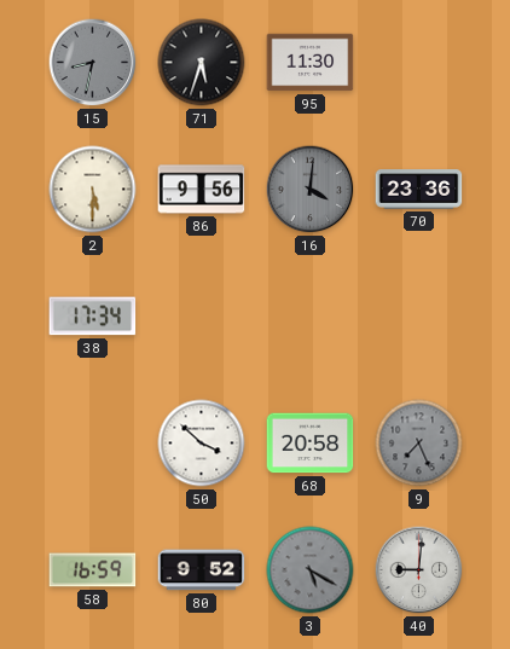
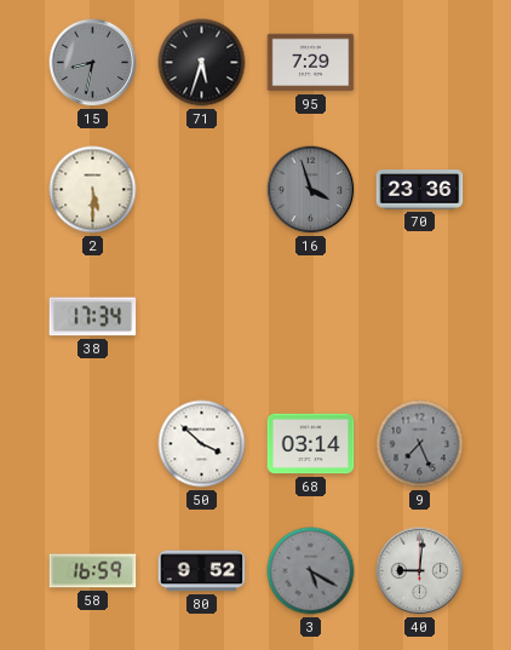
95: 11:30 -> 7:29 (311, 63)
86: 9:56 -> none (202, 190)
16: 4:01 -> 3:57 (311, 190)
68: 20:58 -> 03:14 (311, 444)
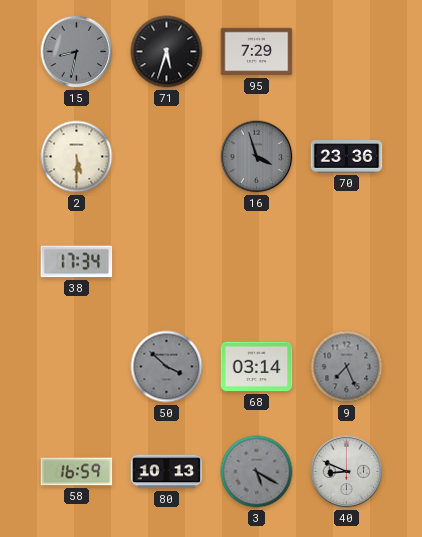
50 dial: white -> grey (167, 367)
80: 9:52 -> 10:13 (167, 472)
40: 9:01 -> 8:49 (347, 472)
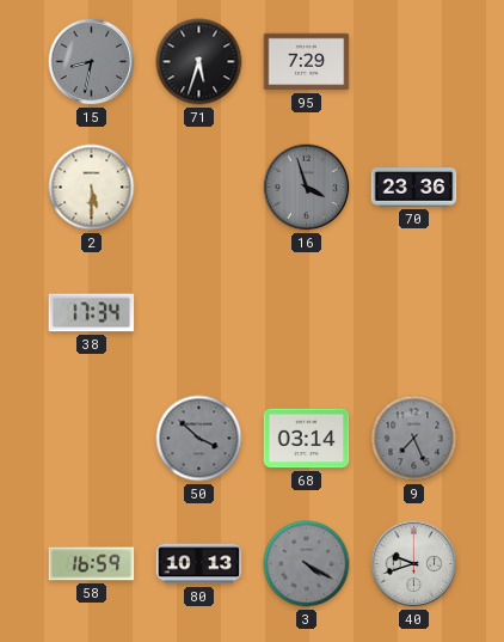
3: 5:20 -> 4:20 (307, 564)
40: 8:49 -> 9:42 (414, 564)
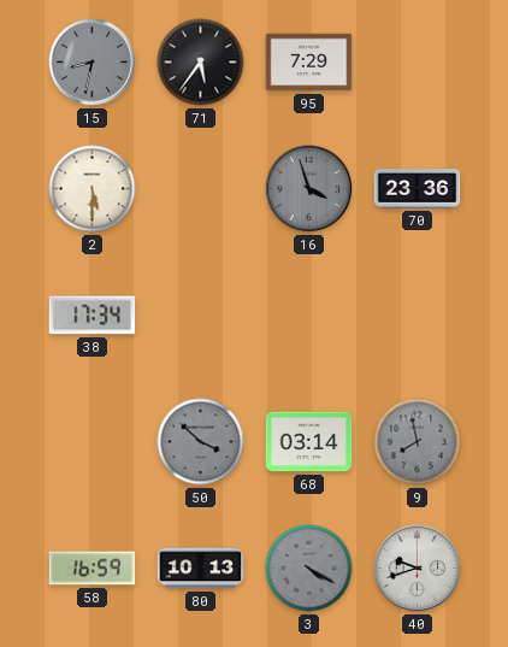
71: 5:33 -> 5:36 (201, 63)
9: 7:26 -> 7:58 (418, 442)
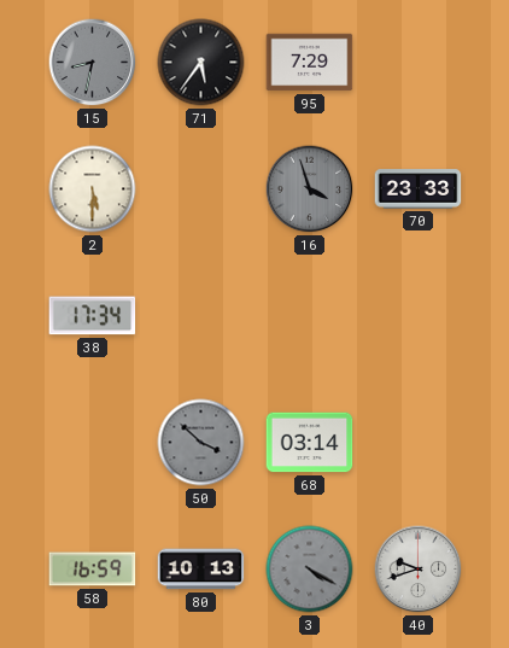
70: 23:36 -> 23:33 (419, 189)
9: 7:58 -> none (418, 442)
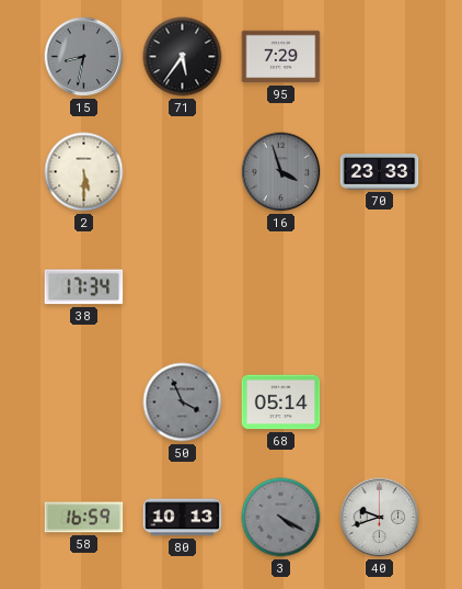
50: 3:52 -> 3:56 (183, 403)
68: 03:14 -> 05:14 (281, 403)
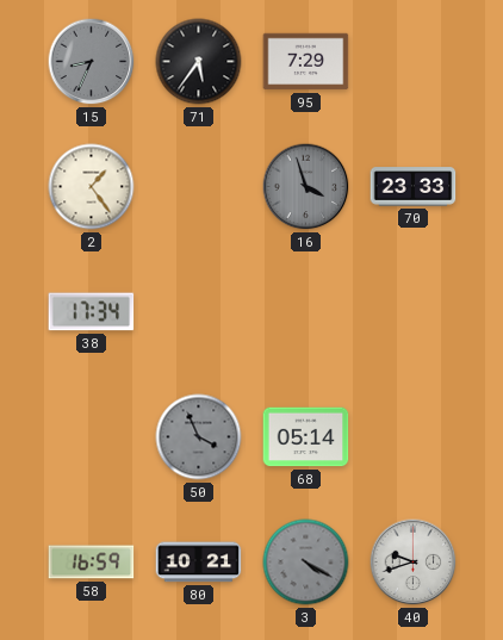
15: 8:32 -> 8:34 (92, 62)
2: 5:30 -> 1:24 (92, 187)
80: 10:13 -> 10:21 (199, 563)
